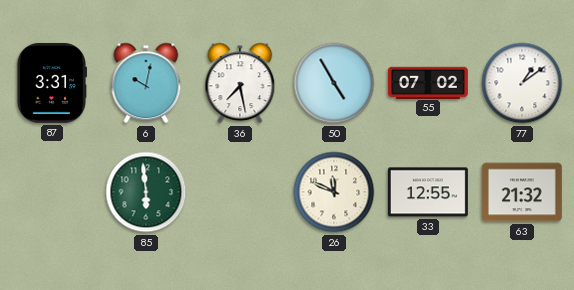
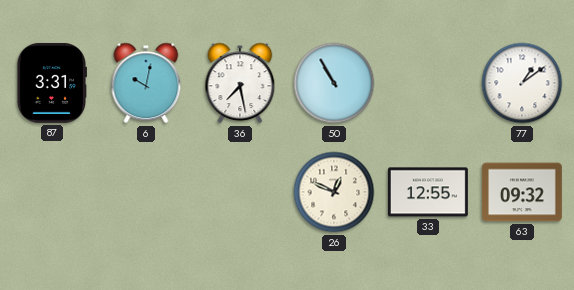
50: 4:55 -> 10:55 (334, 83)
55: 07:02 -> none (428, 82)
85: 5:59 -> none (146, 192)
26: 11:49 -> 12:49 (334, 192)
63: 21:32 -> 09:32 (522, 192)
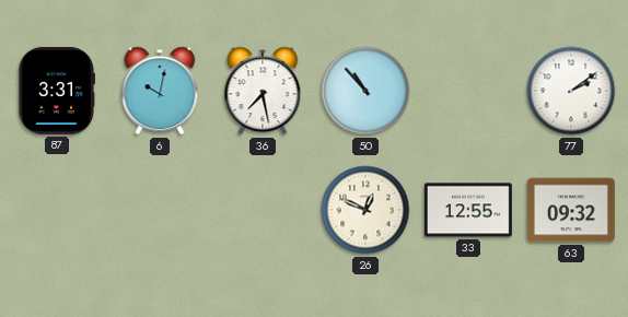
50: 10:55 -> 10:53 (365, 91)
77: 1:09 -> 2:09 (571, 91)
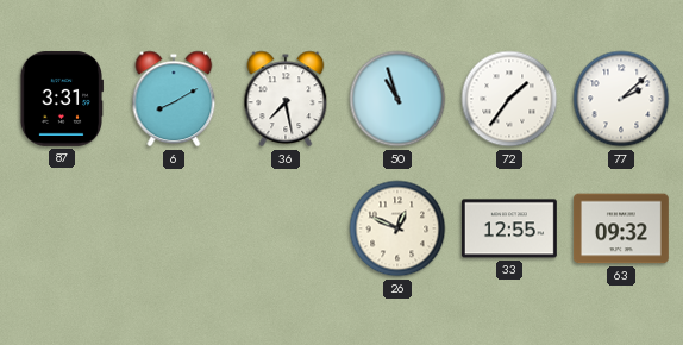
6: 10:02 -> 8:10 (174, 99)
50: 10:53 -> 10:57 (397, 99)
72: none -> 1:36 (509, 99)
77: 2:09 -> 2:08 (621, 99)
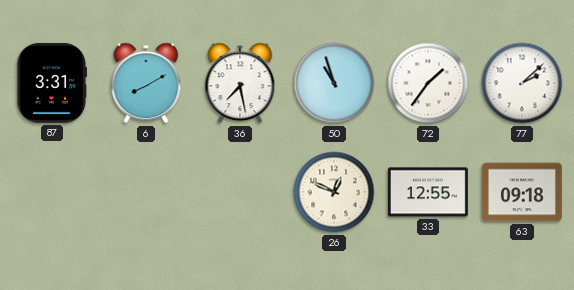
63: 09:32 -> 09:18 (522, 192)
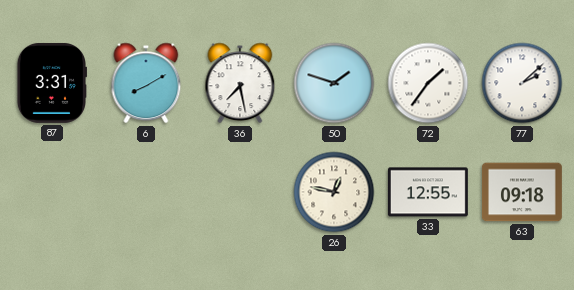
50: 10:57 -> 1:48 (334, 83)
26: 12:49 -> 12:47 (334, 192)
